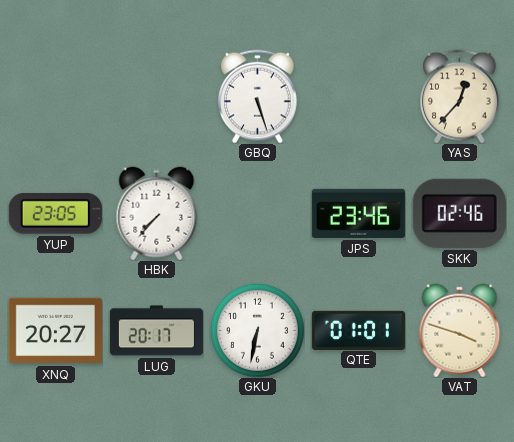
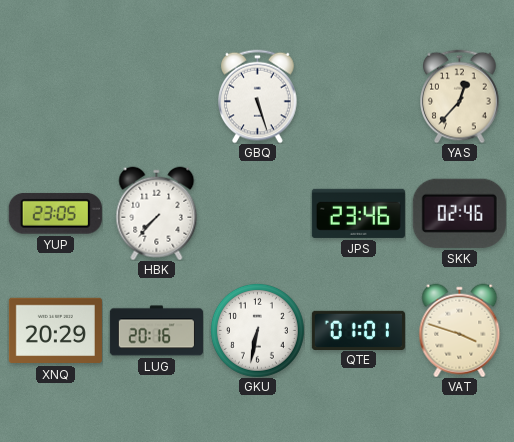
XNQ: 20:27 -> 20:29 (55, 331)
LUG: 20:17 -> 20:16 (156, 331)
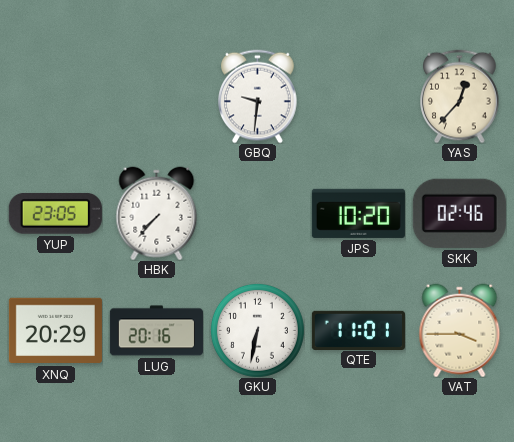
GBQ: 5:27 -> 9:31 (258, 96)
JPS: 23:46 -> 10:20 (358, 213)
QTE: 01:01 -> 11:01 (358, 330)
VAT: 3:48 -> 3:45 (460, 330)
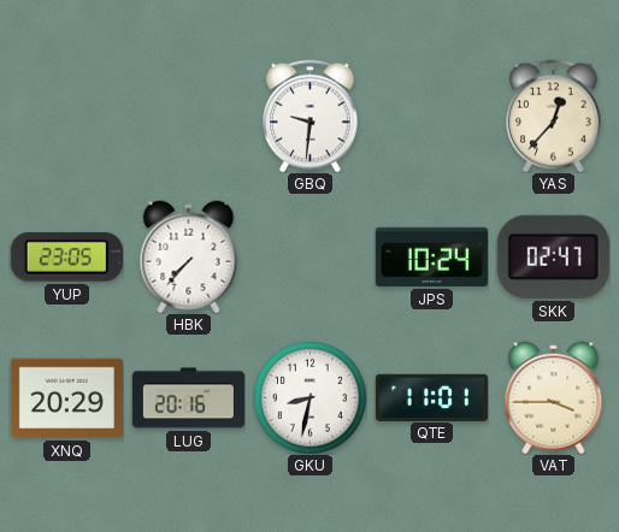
JPS: 10:20 -> 10:24 (431, 256)
SKK: 02:46 -> 02:47 (553, 256)
GKU: 6:32 -> 8:32 (309, 397)
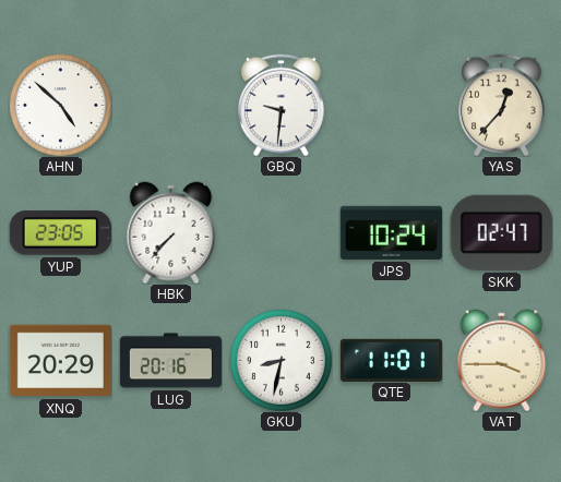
AHN: none -> 4:52 (60, 105)
